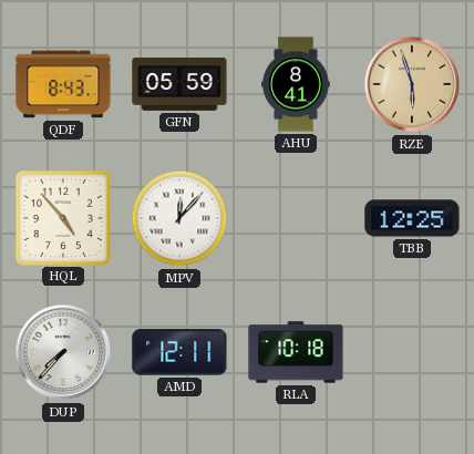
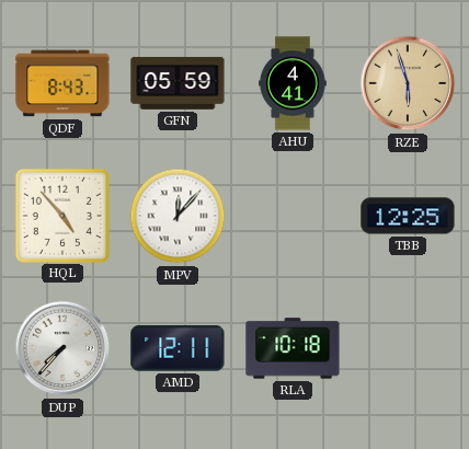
AHU: 8:41 -> 4:41 (293, 83)
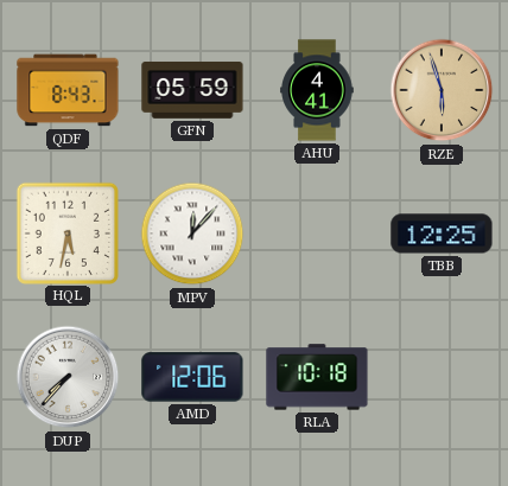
HQL: 4:53 -> 5:32 (66, 232)
AMD: 12:11 -> 12:06 (192, 377)
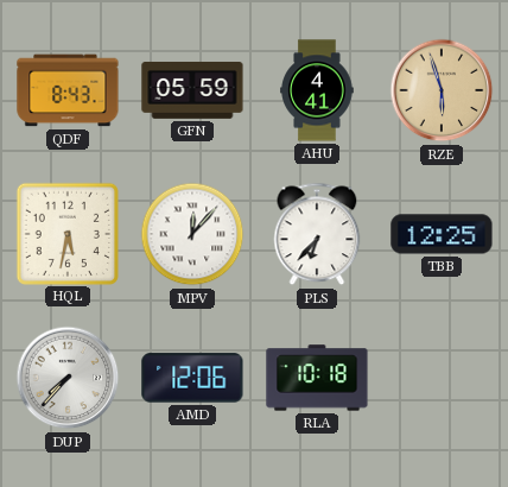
PLS: none -> 6:37 (317, 234)
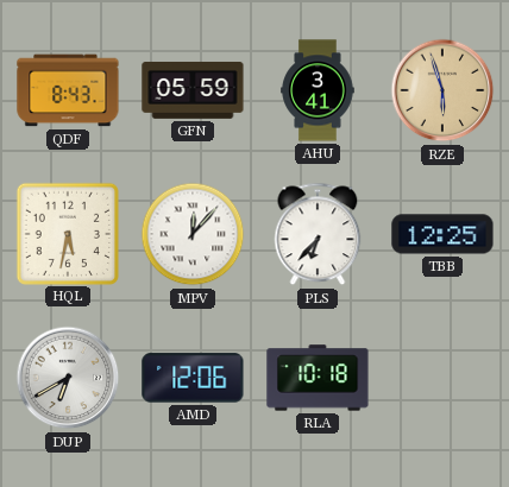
AHU: 4:41 -> 3:41 (318, 90)
DUP: 7:37 -> 6:40 (68, 378)
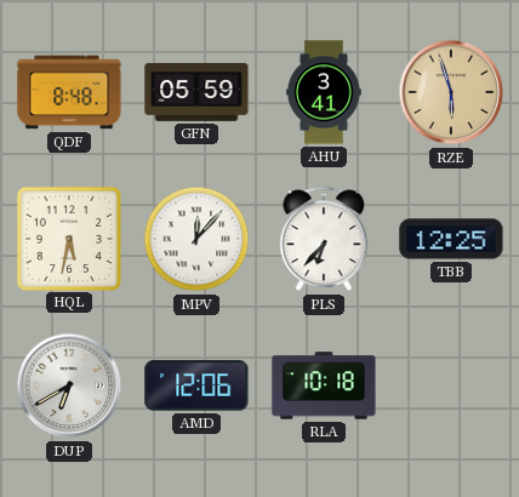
QDF: 8:43 -> 8:48 (69, 92)
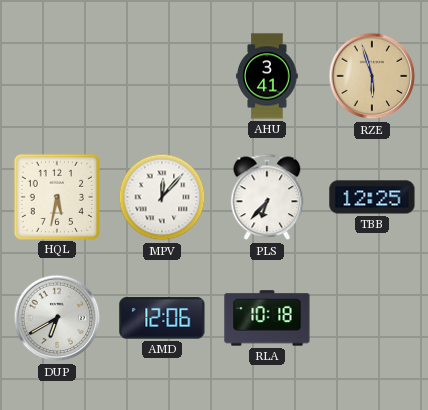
QDF: 8:48 -> none (69, 92)
GFN: 05:59 -> none (196, 92)
